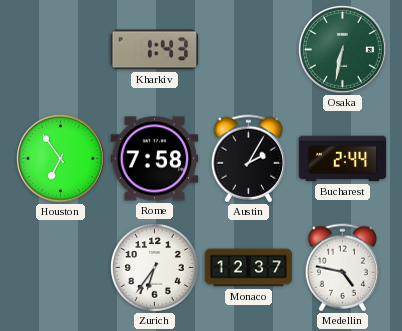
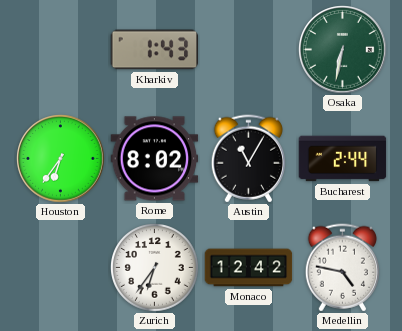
Houston: 6:54 -> 6:36 (61, 159)
Rome: 7:58 -> 8:02 (155, 159)
Austin: 2:05 -> 11:05 (248, 159)
Monaco: 12:37 -> 12:42 (249, 268)
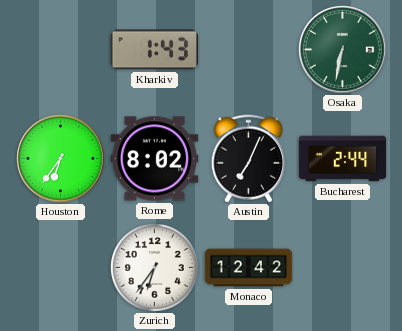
Austin: 11:05 -> 7:04 (248, 159)
Medellin: 4:47 -> none (342, 268)
